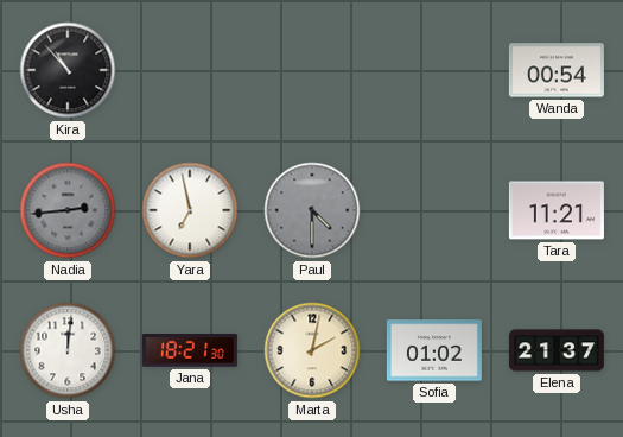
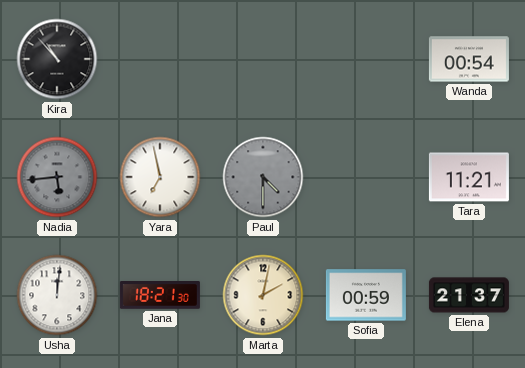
Nadia: 2:44 -> 5:44 (57, 177)
Sofia: 01:02 -> 00:59 (366, 295)
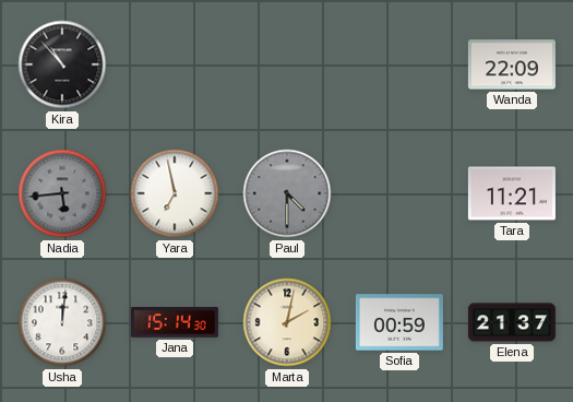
Wanda: 00:54 -> 22:09 (512, 64)
Jana: 18:21 -> 15:14 (175, 322)
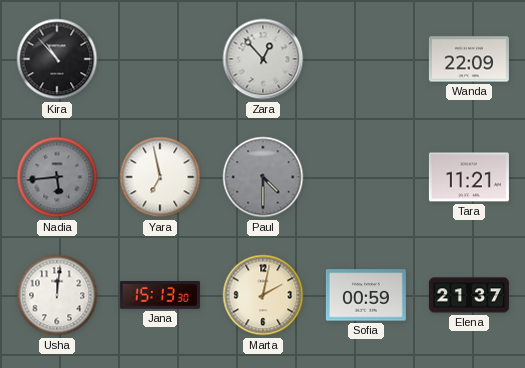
Zara: none -> 12:53 (263, 59)
Jana: 15:14 -> 15:13 (160, 295)
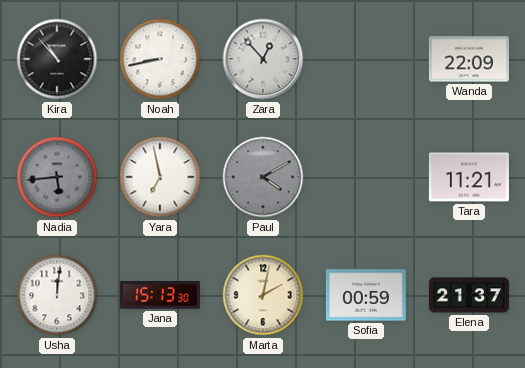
Noah: none -> 8:43 (160, 59)
Paul: 4:30 -> 4:10 (263, 177)
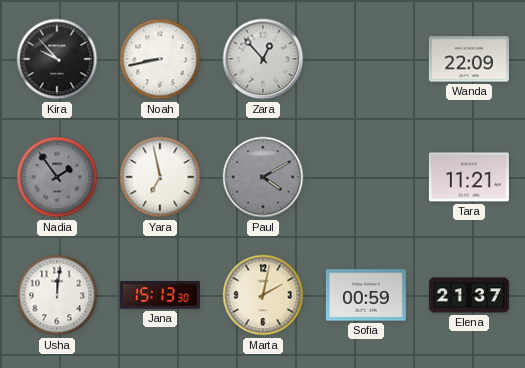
Kira: 10:53 -> 9:53 (57, 59)
Nadia: 5:44 -> 1:54 (57, 177)
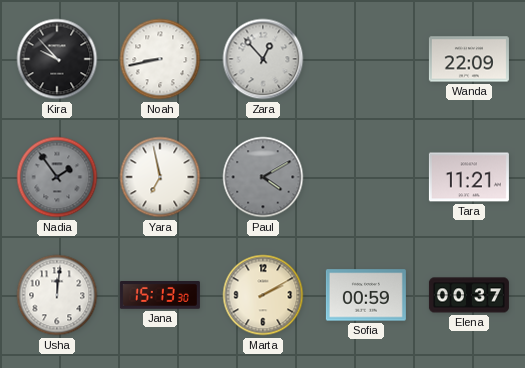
Marta: 2:02 -> 2:10 (263, 295)
Elena: 21:37 -> 00:37 (469, 295)
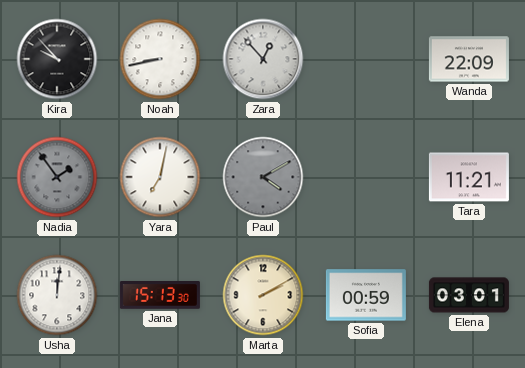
Yara: 6:58 -> 7:02 (160, 177)
Elena: 00:37 -> 03:01 (469, 295)
